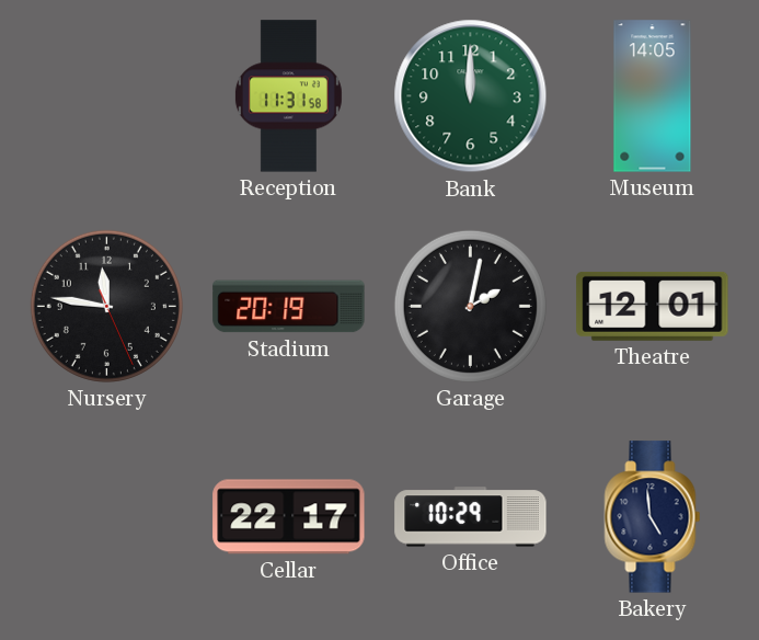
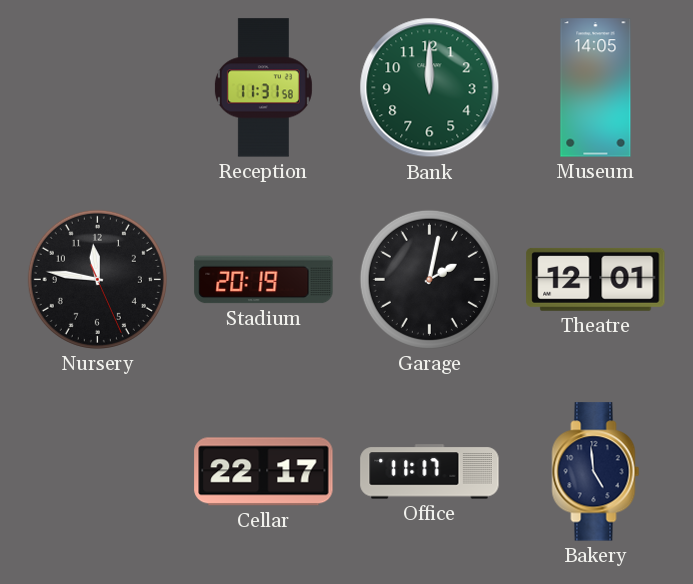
Office: 10:29 -> 11:17 (430, 472)
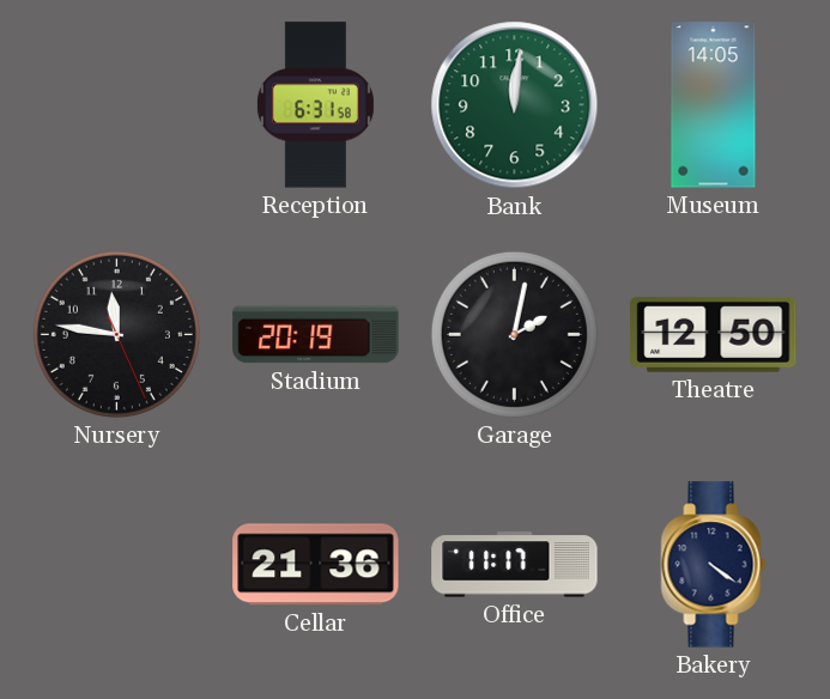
Reception: 11:31 -> 6:31 (315, 105)
Bank: 12:00 -> 12:01 (515, 105)
Theatre: 12:01 -> 12:50 (714, 334)
Cellar: 22:17 -> 21:36 (316, 565)
Bakery: 4:59 -> 4:21 (714, 565)
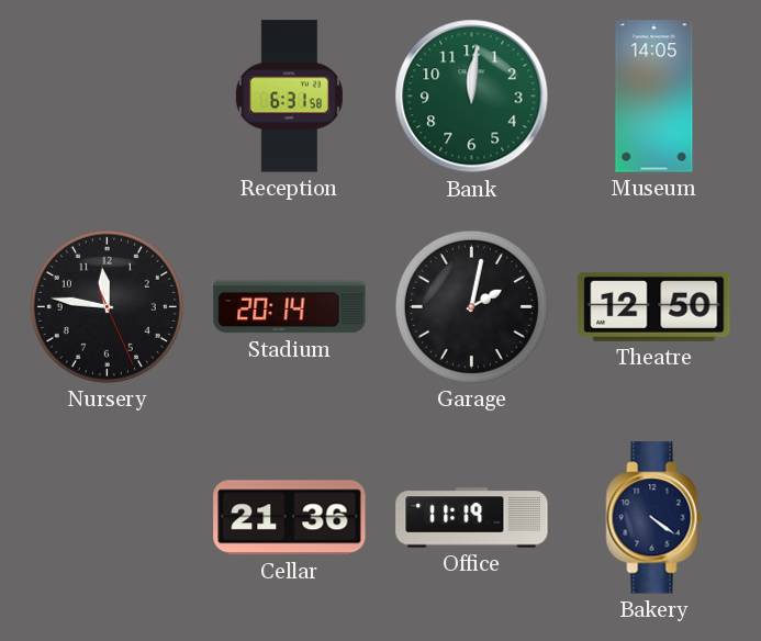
Stadium: 20:19 -> 20:14 (290, 307)
Office: 11:17 -> 11:19 (472, 518)
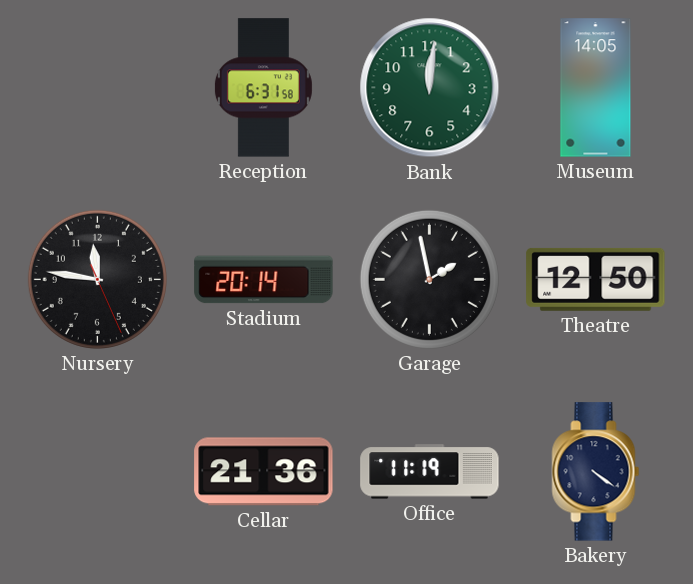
Garage: 2:02 -> 1:58 (429, 279)
